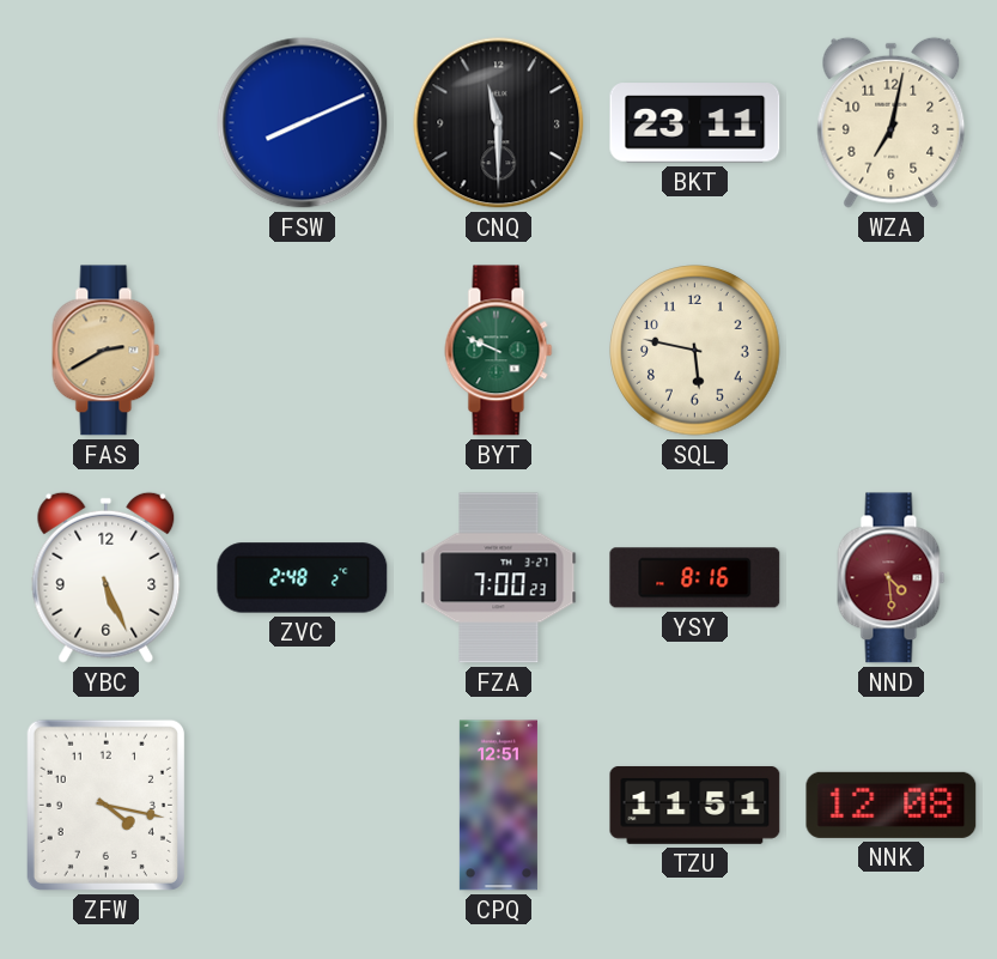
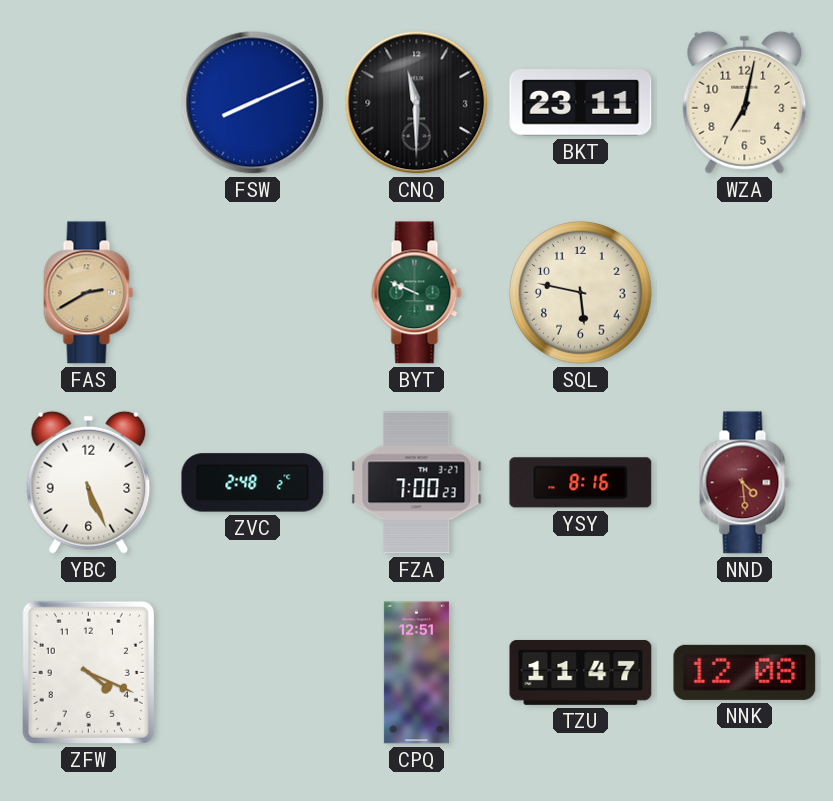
ZFW: 4:17 -> 4:19 (88, 672)
TZU: 11:51 -> 11:47 (581, 672)
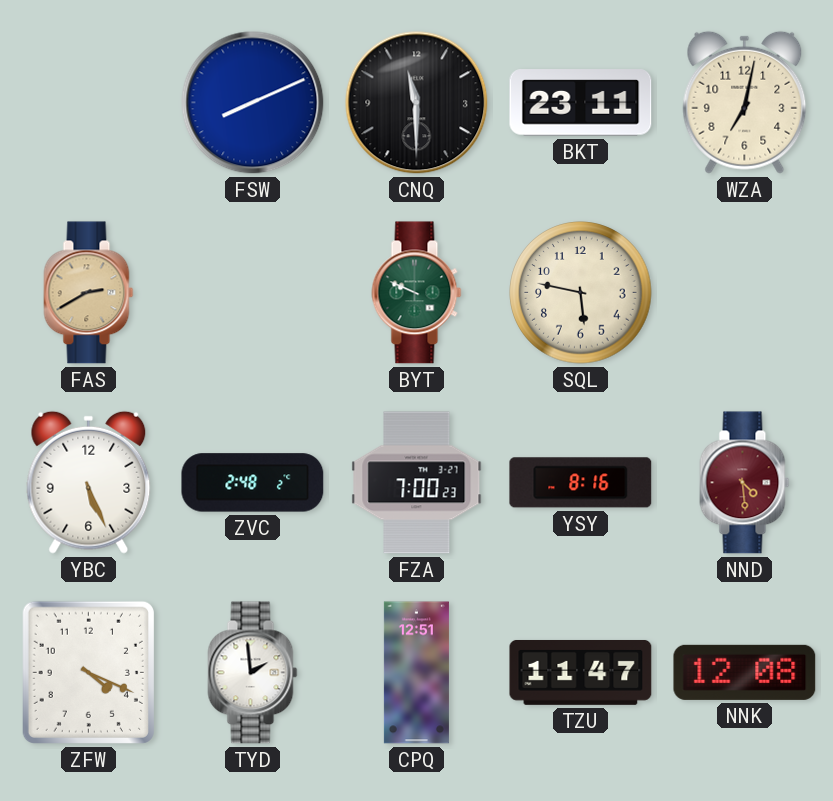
TYD: none -> 1:59 (253, 673)
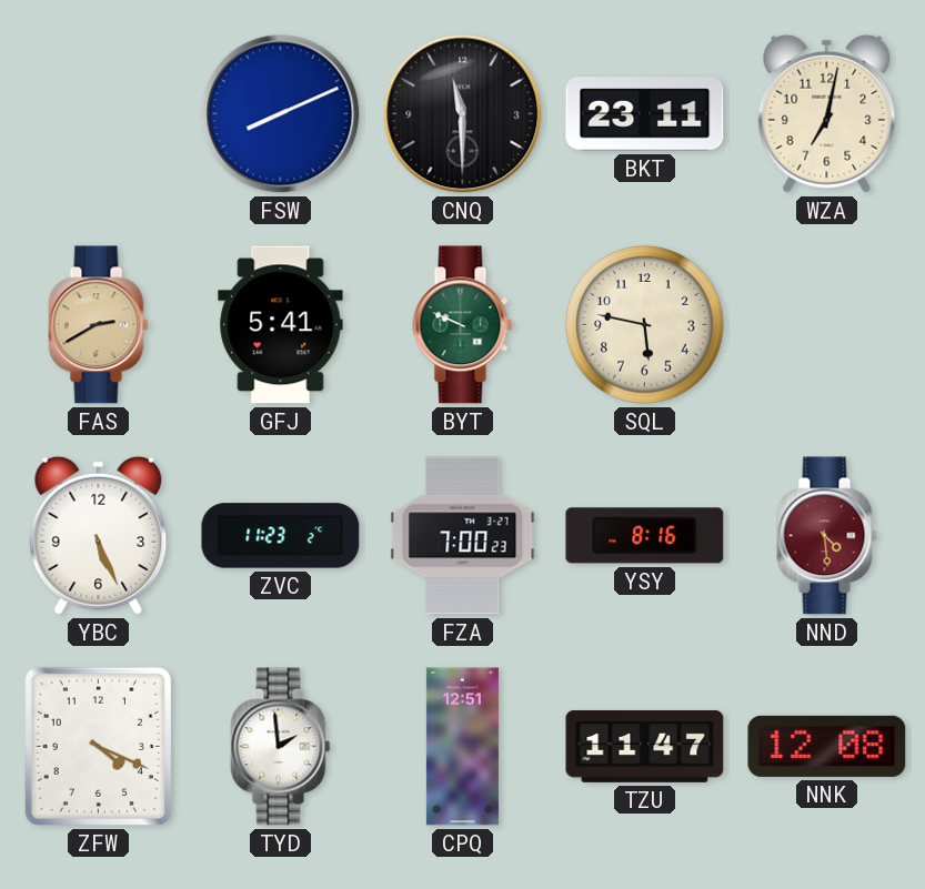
GFJ: none -> 5:41 (281, 325)
ZVC: 2:48 -> 11:23 (281, 536)
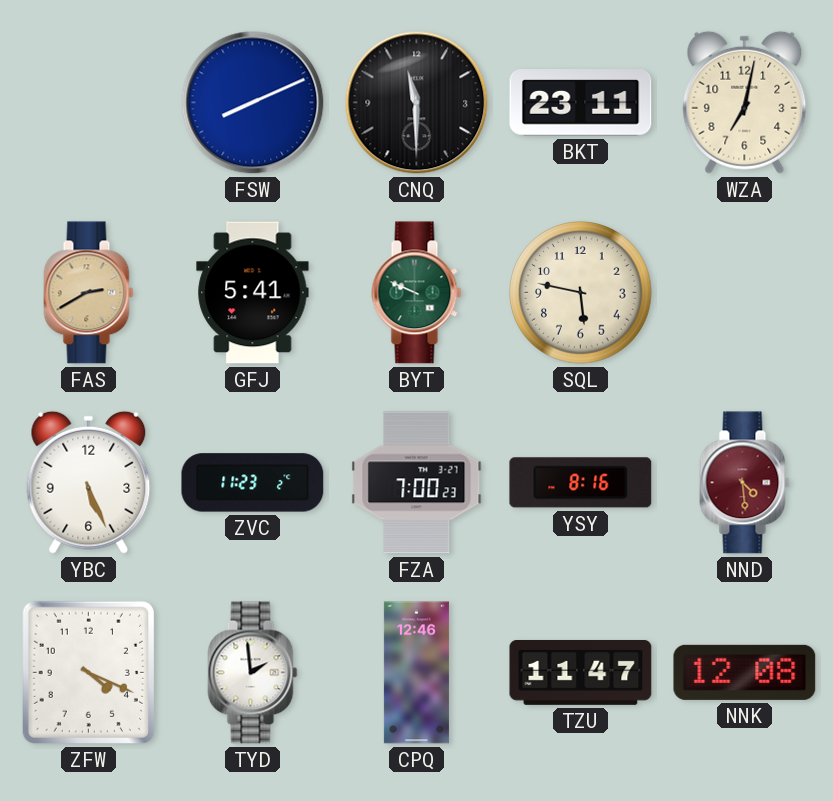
CPQ: 12:51 -> 12:46 (416, 673)
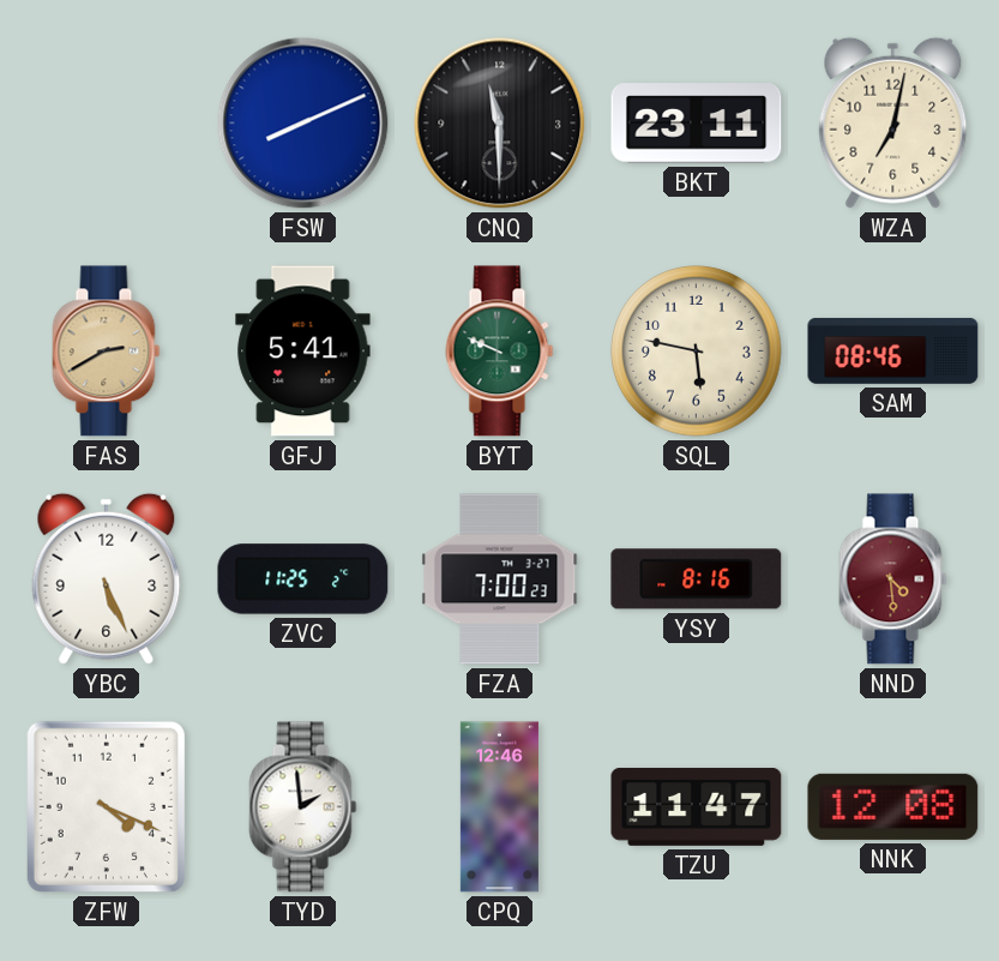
SAM: none -> 08:46 (893, 350)
ZVC: 11:23 -> 11:25 (303, 579)
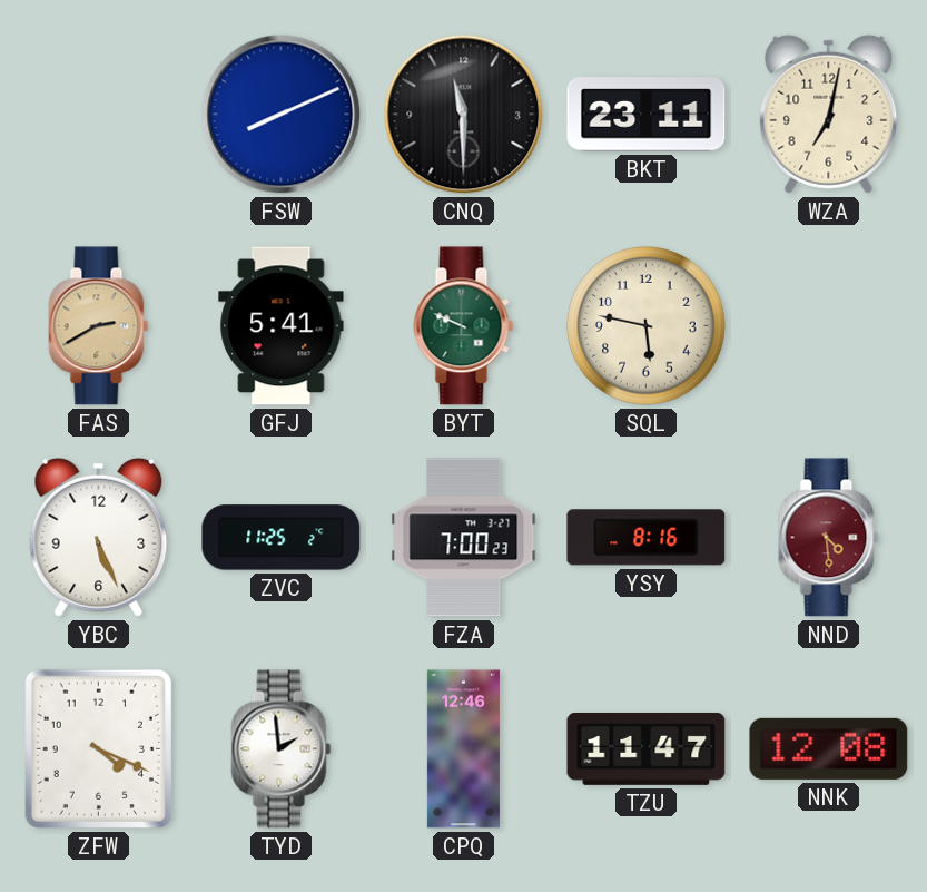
SAM: 08:46 -> none (893, 350)
